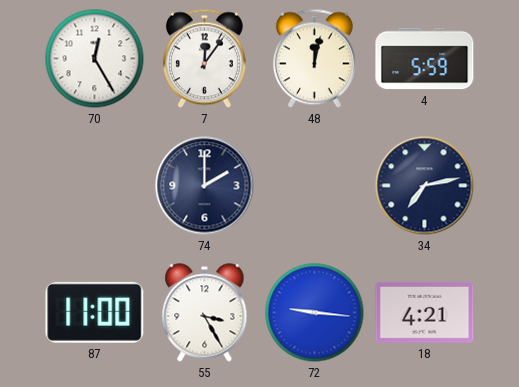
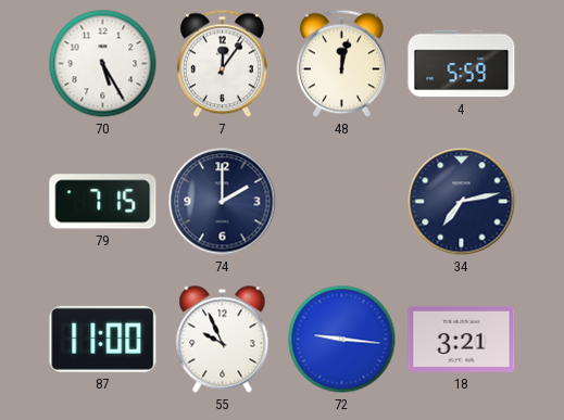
70: 12:25 -> 5:25 (103, 64)
79: none -> 7:15 (103, 202)
55: 3:25 -> 9:56 (223, 340)
18: 4:21 -> 3:21 (462, 339)
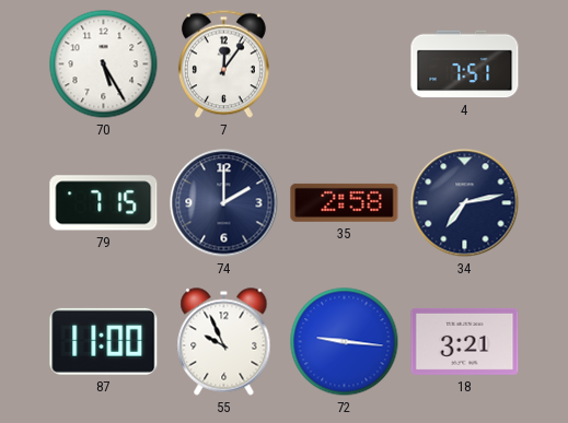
48: 12:02 -> none (341, 64)
4: 5:59 -> 7:51 (465, 64)
35: none -> 2:58 (345, 202)
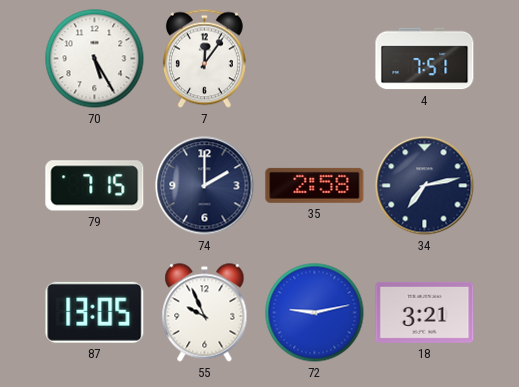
87: 11:00 -> 13:05 (95, 312)
72: 9:16 -> 9:13 (315, 313)
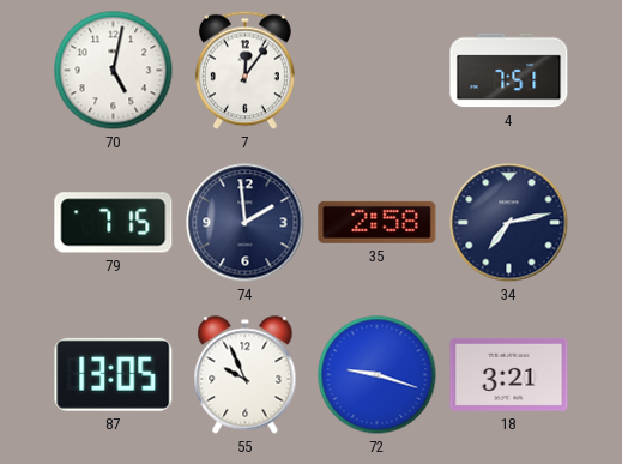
70: 5:25 -> 5:02 (114, 71)
74: 2:00 -> 1:59 (246, 223)
72: 9:13 -> 9:18 (378, 375)
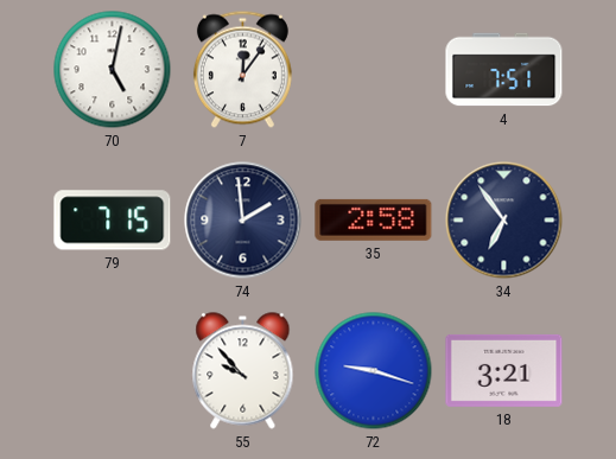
34: 7:13 -> 6:54 (504, 221)
87: 13:05 -> none (114, 374)
55: 9:56 -> 9:53 (243, 371)
